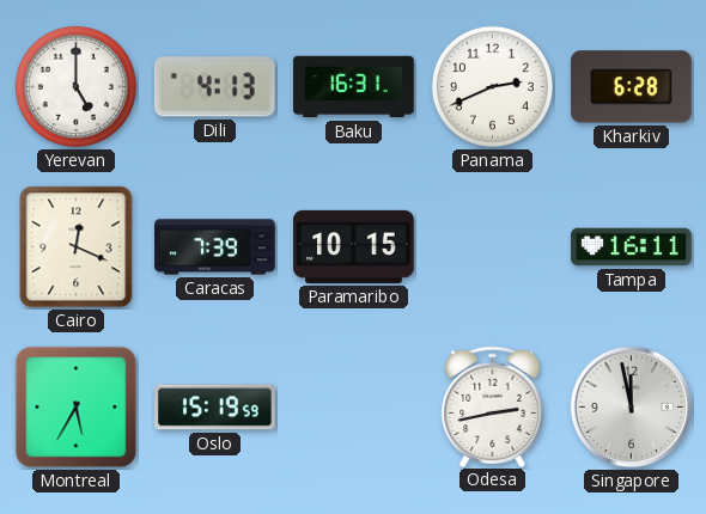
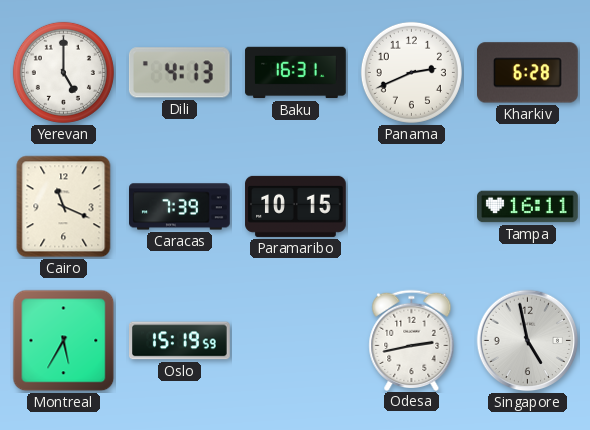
Cairo: 12:19 -> 11:19 (64, 207)
Singapore: 11:58 -> 4:58 (528, 341)
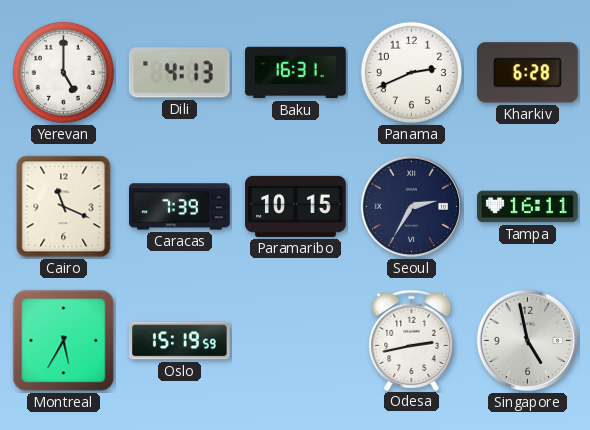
Seoul: none -> 2:35 (412, 207)
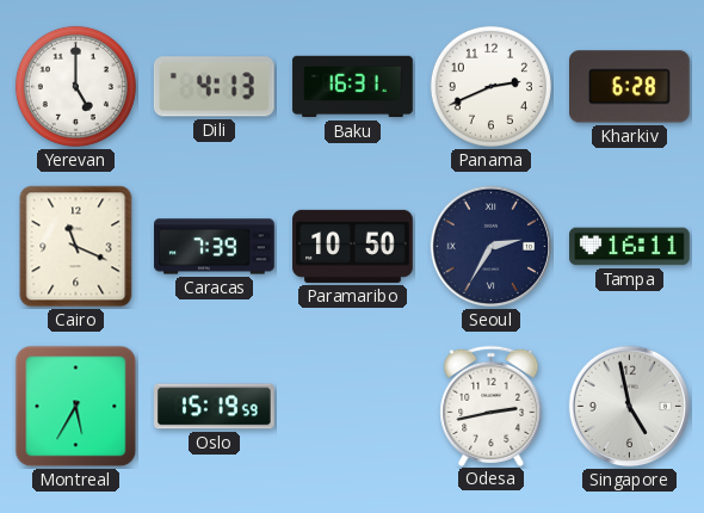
Paramaribo: 10:15 -> 10:50 (353, 246)
